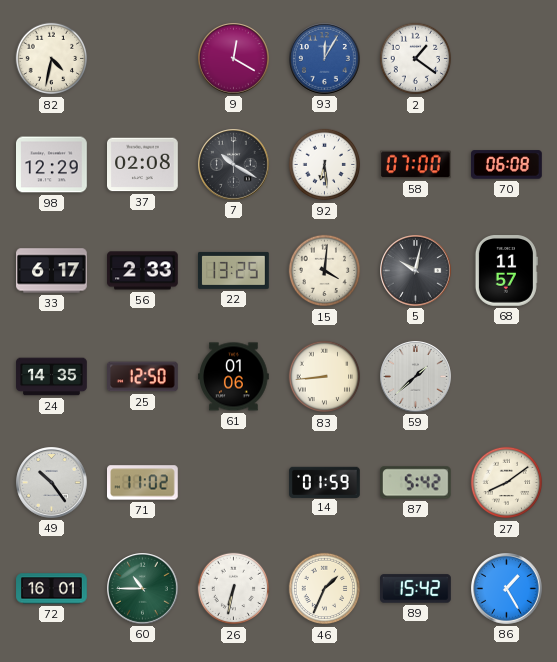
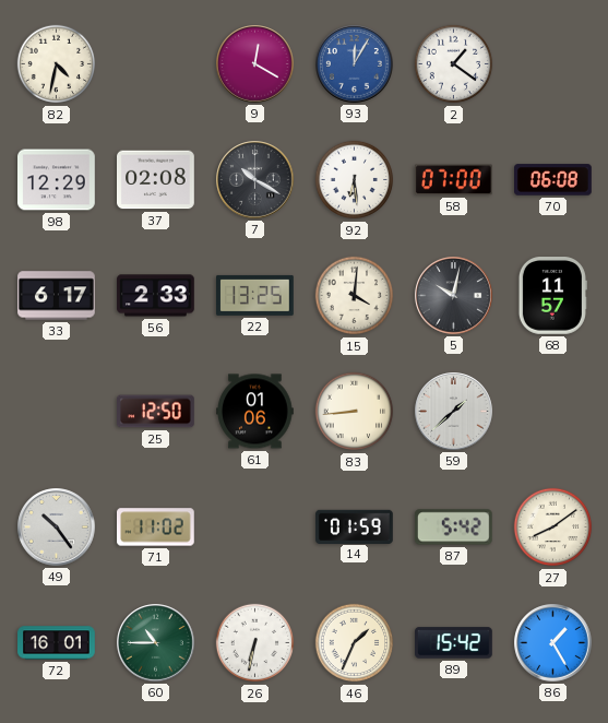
24: 14:35 -> none (52, 377)
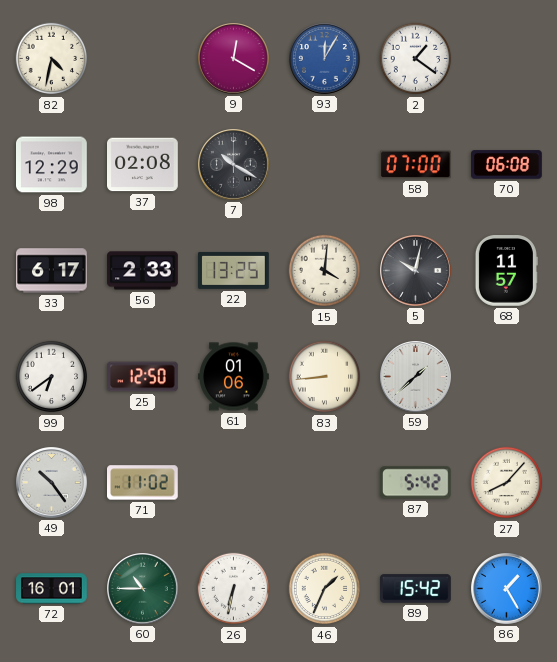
92: 6:29 -> none (355, 180)
99: none -> 6:39 (52, 377)
14: 01:59 -> none (355, 526)
27: 8:09 -> 8:07 (507, 483)
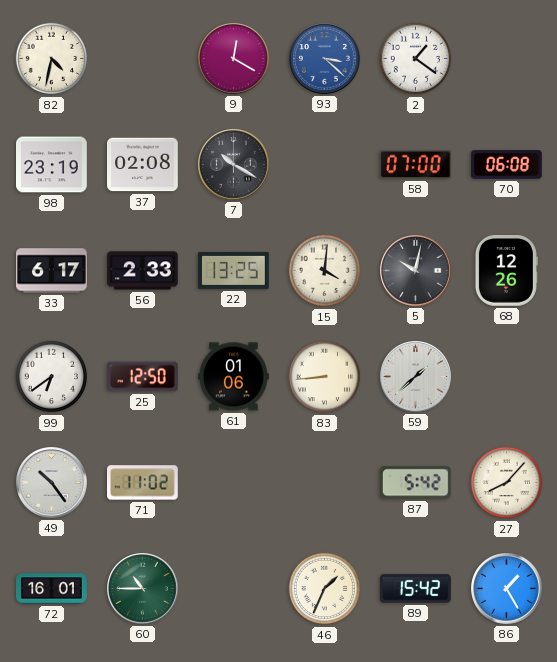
93: 12:05 -> 3:22 (325, 59)
98: 12:29 -> 23:19 (52, 165)
68: 11:57 -> 12:26 (506, 271)
26: 6:32 -> none (234, 589)
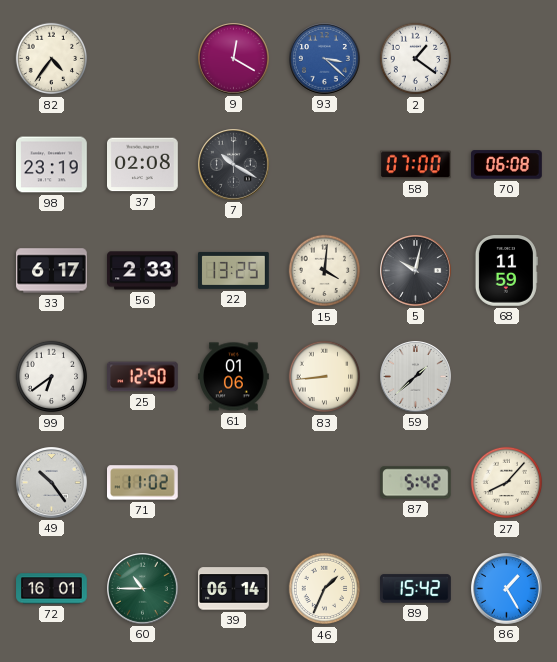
82: 4:32 -> 4:36 (52, 59)
68: 12:26 -> 11:59 (506, 271)
39: none -> 06:14 (234, 589)
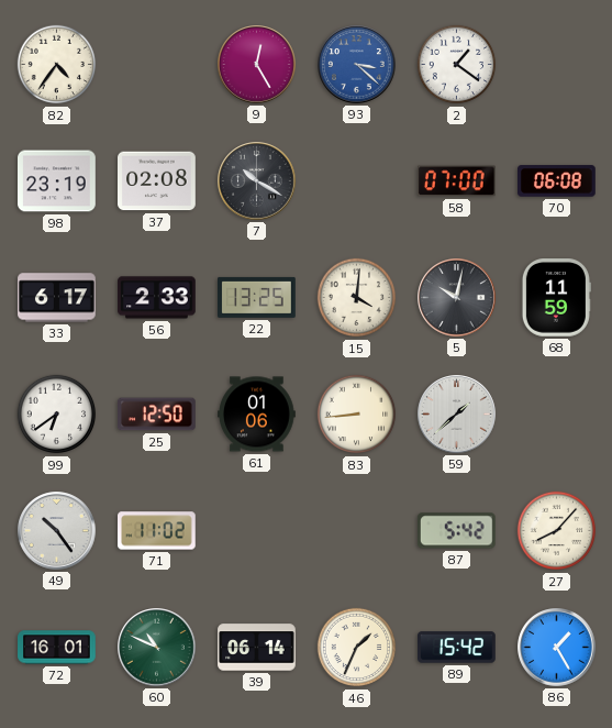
9: 12:20 -> 12:25 (257, 65)
60: 10:45 -> 10:49 (157, 648)
